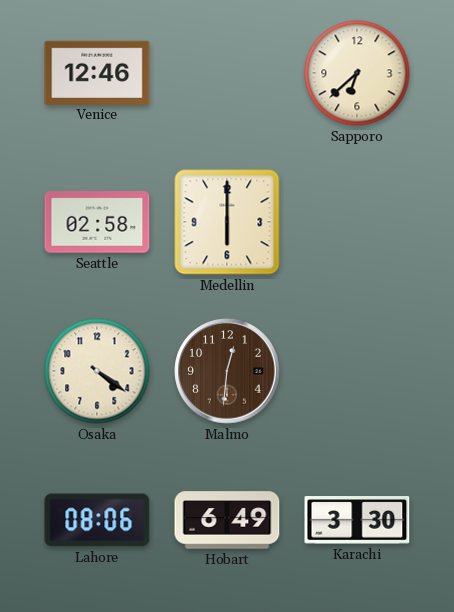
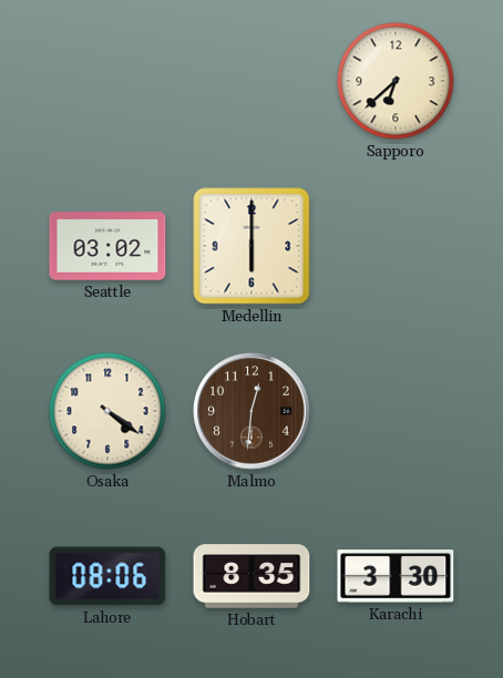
Venice: 12:46 -> none (97, 72)
Seattle: 02:58 -> 03:02 (107, 246)
Hobart: 6:49 -> 8:35 (251, 576)
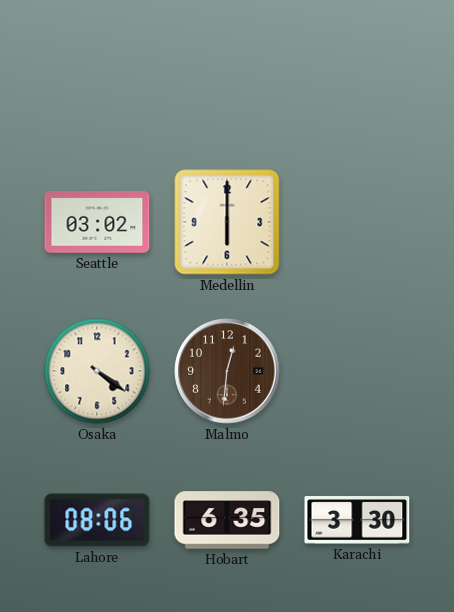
Sapporo: 6:38 -> none (396, 81)
Hobart: 8:35 -> 6:35 (227, 520)
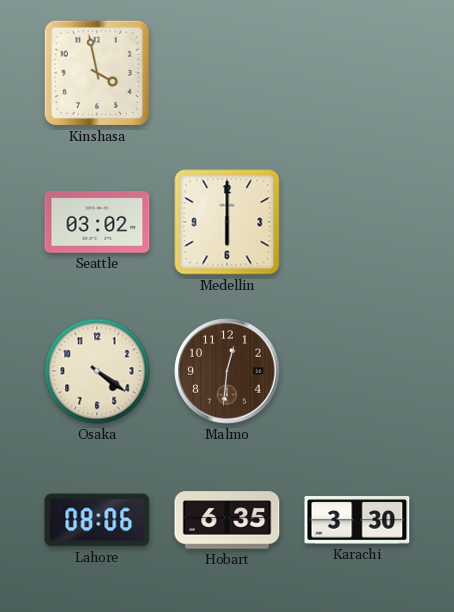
Kinshasa: none -> 3:58 (97, 73)
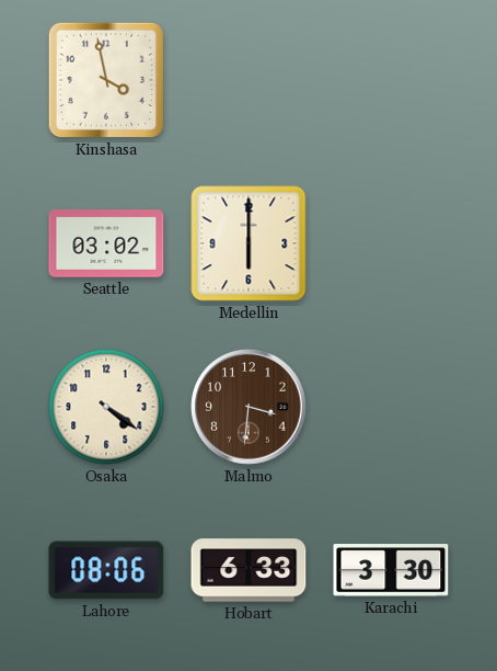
Malmo: 12:31 -> 3:31 (248, 407)
Hobart: 6:35 -> 6:33 (248, 570)
